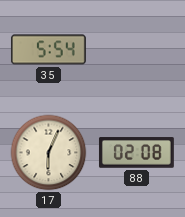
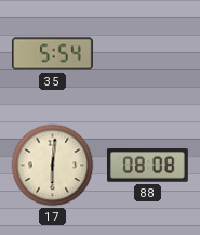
17: 6:04 -> 6:01 (53, 166)
88: 02:08 -> 08:08 (147, 166)
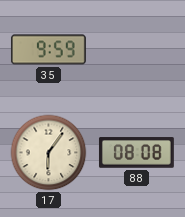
35: 5:54 -> 9:59 (49, 50)
17: 6:01 -> 6:06 (49, 153)
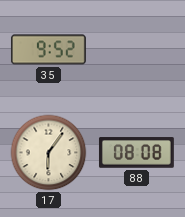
35: 9:59 -> 9:52 (49, 50)
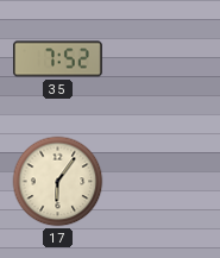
35: 9:52 -> 7:52 (58, 59)
88: 08:08 -> none (136, 153)
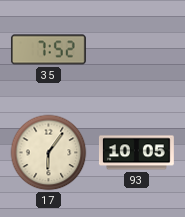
93: none -> 10:05 (136, 153)
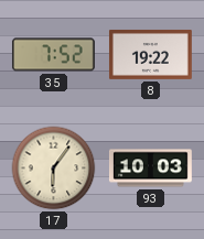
8: none -> 19:22 (151, 54)
93: 10:05 -> 10:03 (150, 169)
